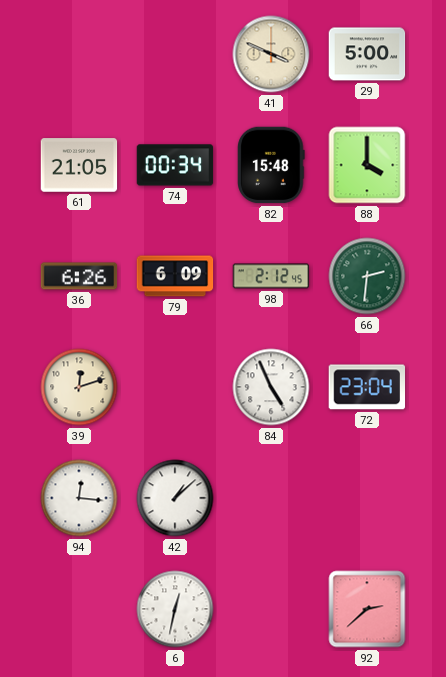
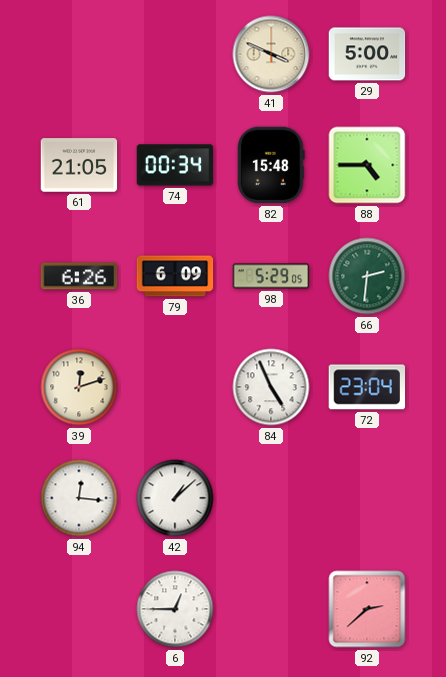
88: 4:00 -> 4:45 (367, 165)
98: 2:12 -> 5:29 (271, 276)
6: 12:32 -> 12:45 (175, 609)
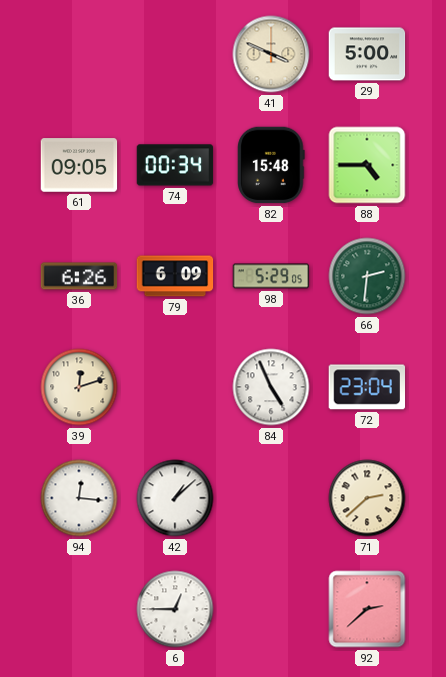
61: 21:05 -> 09:05 (79, 165)
71: none -> 2:38 (367, 498)
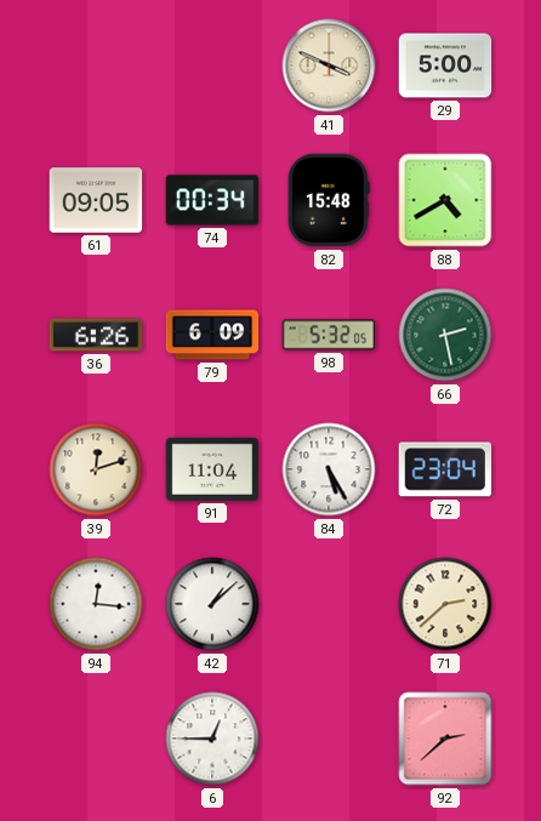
88: 4:45 -> 4:40 (445, 200)
98: 5:29 -> 5:32 (329, 335)
66: 2:31 -> 2:28 (445, 335)
91: none -> 11:04 (212, 469)
84: 4:56 -> 5:25 (329, 469)
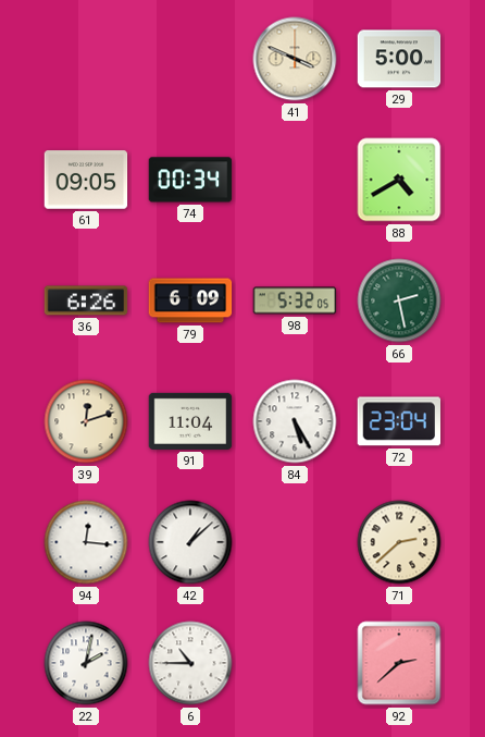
82: 15:48 -> none (329, 200)
22: none -> 2:02 (86, 663)
6: 12:45 -> 10:45 (190, 663)
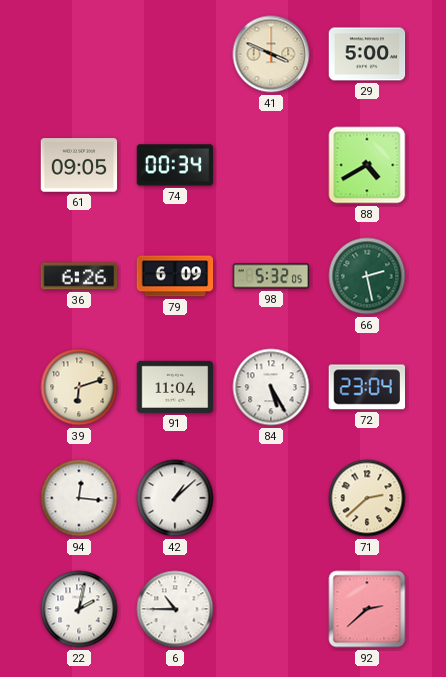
39: 12:12 -> 6:12 (79, 387)
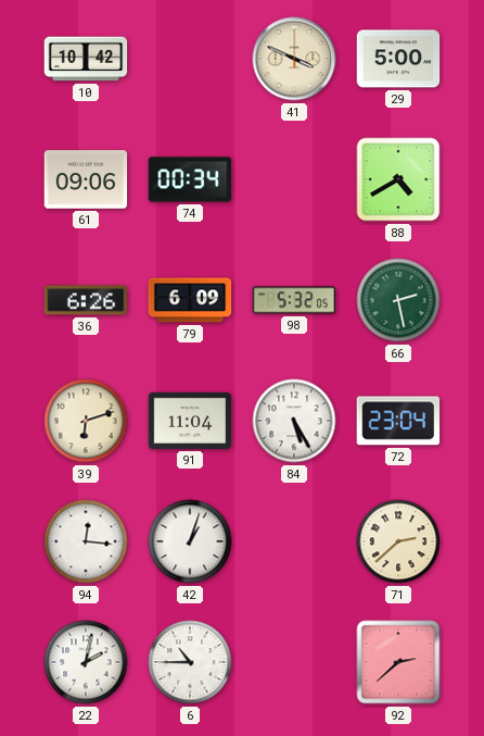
10: none -> 10:42 (86, 59)
61: 09:05 -> 09:06 (86, 179)
42: 1:08 -> 1:03 (190, 541)
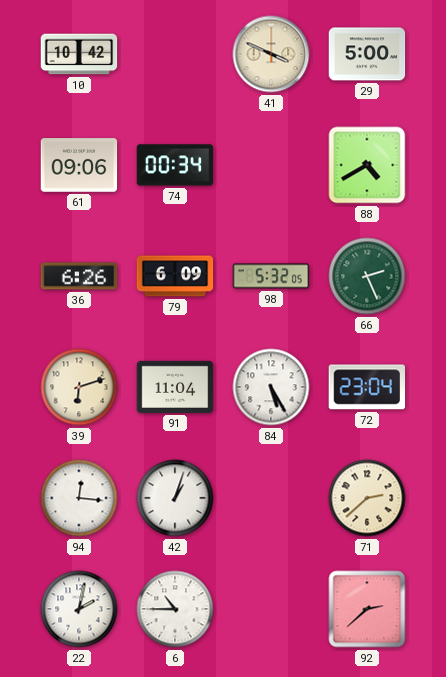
66: 2:28 -> 2:26 (367, 276)
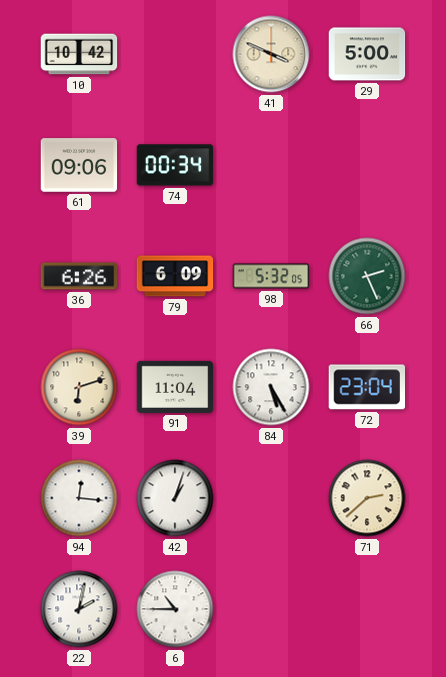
88: 4:40 -> none (367, 165)
92: 2:38 -> none (367, 609)
